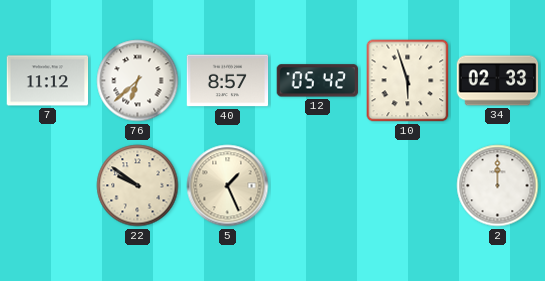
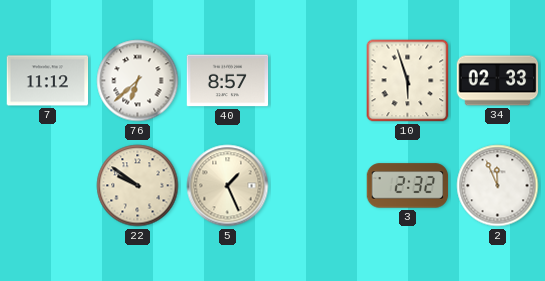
12: 05:42 -> none (317, 81)
3: none -> 2:32 (408, 186)
2: 12:00 -> 11:56 (498, 186)
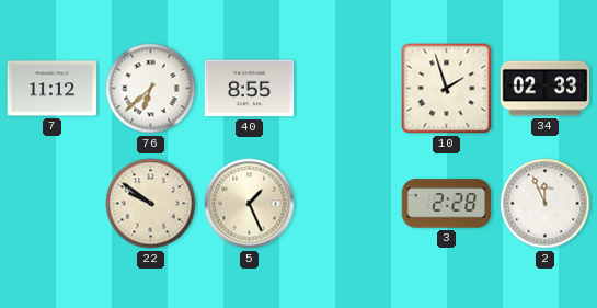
40: 8:57 -> 8:55 (250, 89)
10: 5:57 -> 1:57 (447, 89)
3: 2:32 -> 2:28 (447, 204)
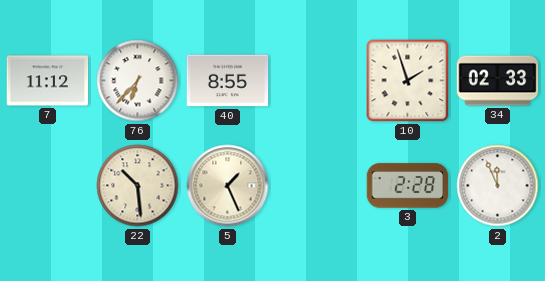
76: 6:38 -> 6:37 (138, 81)
22: 9:51 -> 10:29 (138, 186)
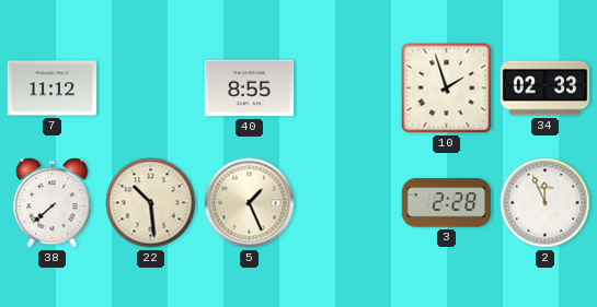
76: 6:37 -> none (138, 81)
38: none -> 7:38 (53, 203)
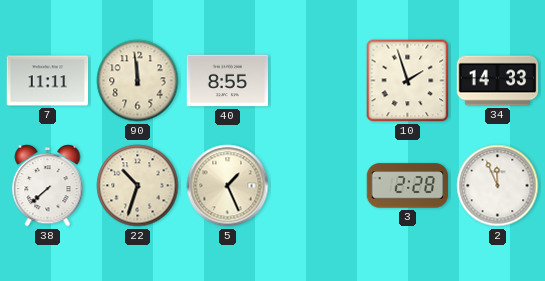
7: 11:12 -> 11:11 (48, 81)
90: none -> 11:59 (138, 81)
34: 02:33 -> 14:33 (498, 81)
22: 10:29 -> 10:33 (138, 186)
